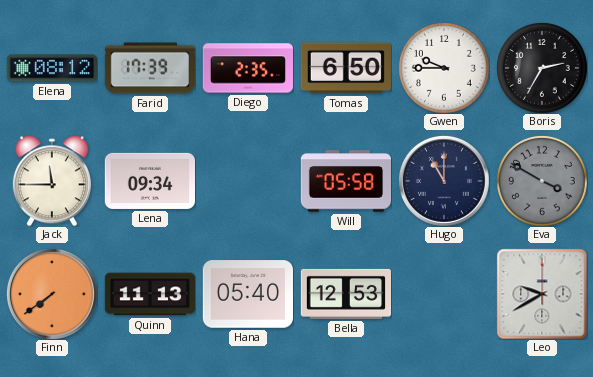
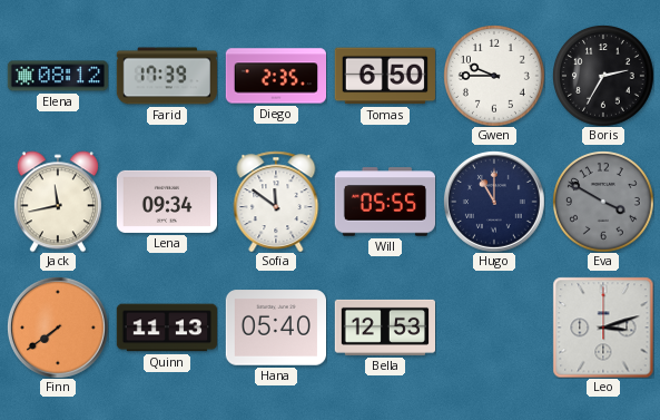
Jack: 11:45 -> 11:43 (58, 202)
Sofia: none -> 11:51 (276, 202)
Will: 05:58 -> 05:55 (384, 202)
Leo: 9:40 -> 3:12 (603, 328)
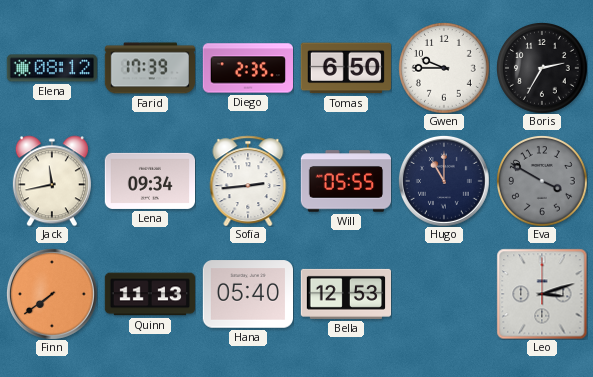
Sofia: 11:51 -> 2:44 (248, 181)
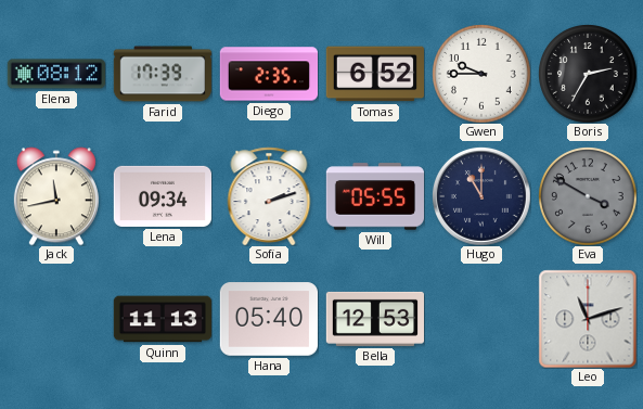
Tomas: 6:50 -> 6:52 (375, 74)
Sofia: 2:44 -> 2:12 (269, 196)
Finn: 7:39 -> none (52, 294)
Leo: 3:12 -> 11:12 (588, 319)
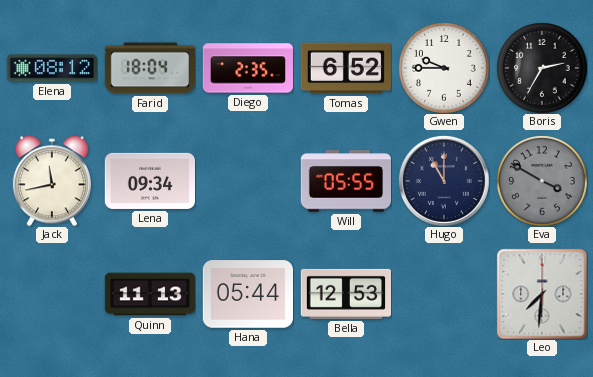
Farid: 17:39 -> 18:04 (149, 68)
Sofia: 2:12 -> none (269, 196)
Hana: 05:40 -> 05:44 (247, 294)
Leo: 11:12 -> 7:31 (542, 294)
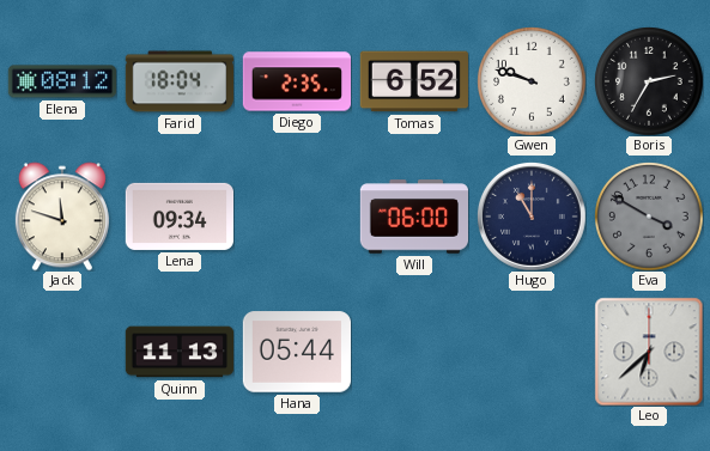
Gwen: 9:45 -> 9:48 (532, 81)
Jack: 11:43 -> 11:48 (62, 217)
Will: 05:55 -> 06:00 (413, 217)
Bella: 12:53 -> none (345, 294)
Leo: 7:31 -> 6:38 (649, 352)
